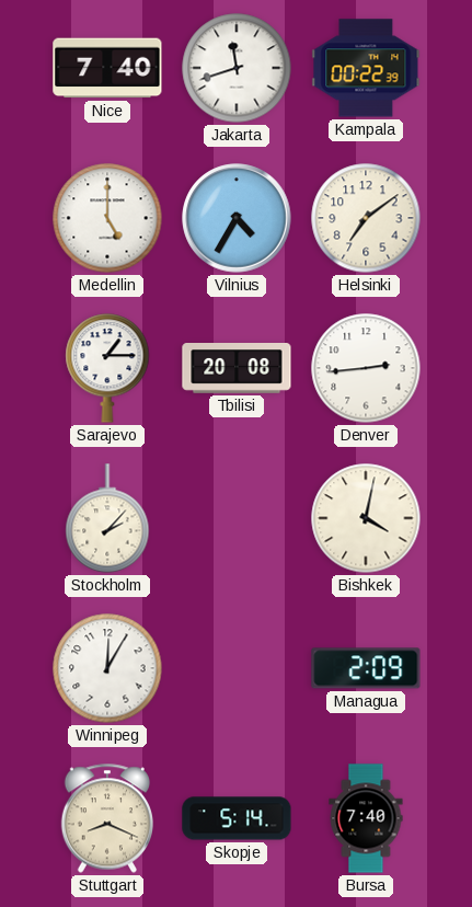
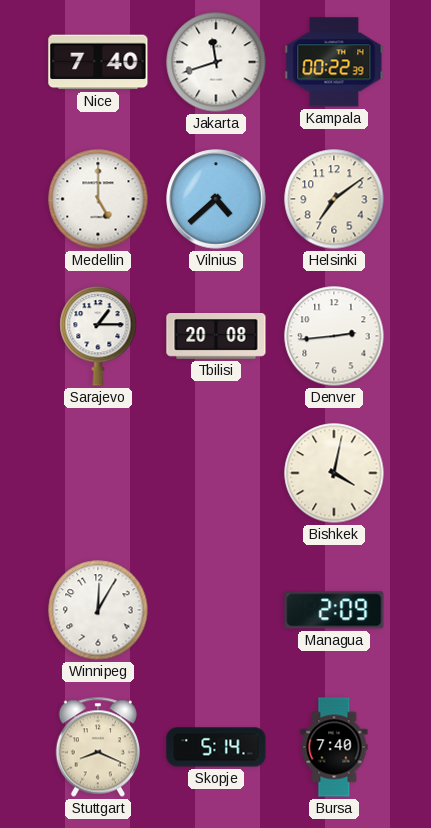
Vilnius: 4:35 -> 4:38 (216, 199)
Stockholm: 2:07 -> none (107, 518)
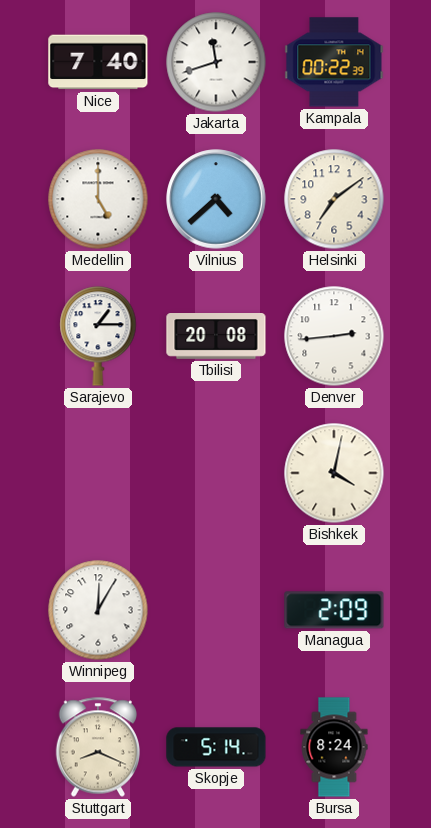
Bursa: 7:40 -> 8:24 (334, 747)
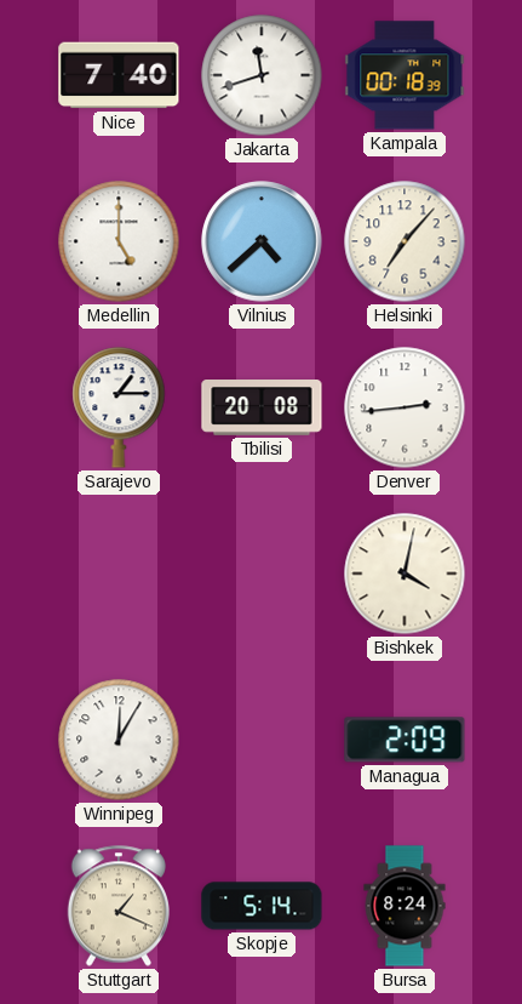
Kampala: 00:22 -> 00:18 (405, 75)
Helsinki: 7:09 -> 7:07 (405, 241)
Stuttgart: 8:19 -> 1:19 (117, 906)
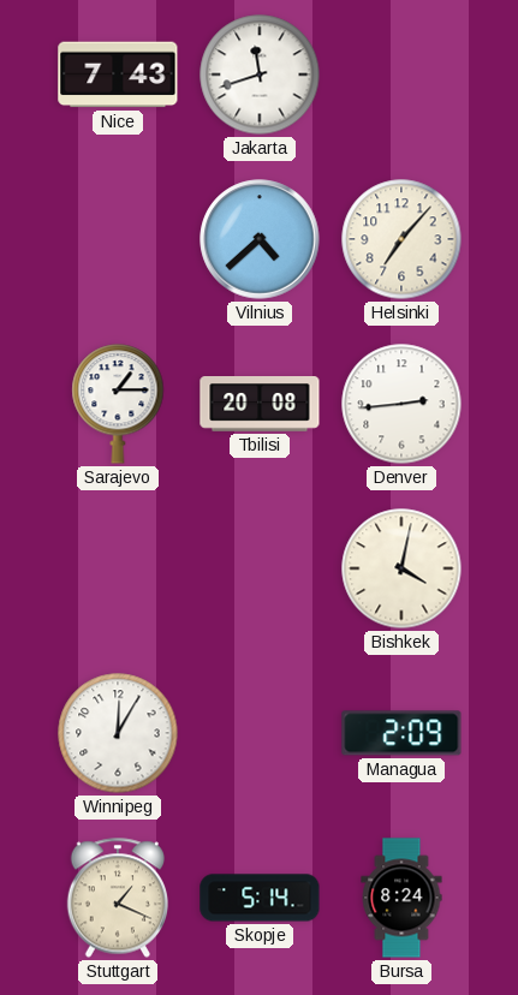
Nice: 7:40 -> 7:43 (118, 75)
Kampala: 00:18 -> none (405, 75)
Medellin: 5:00 -> none (119, 241)
